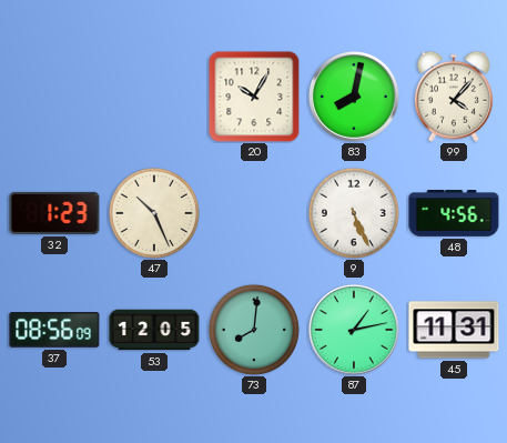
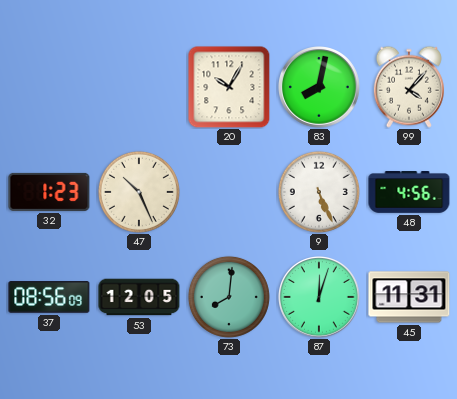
87: 1:13 -> 12:03 (320, 298)
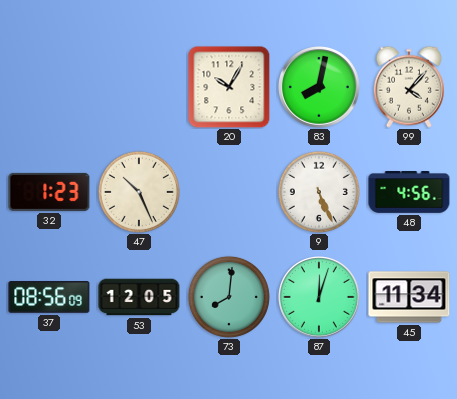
45: 11:31 -> 11:34 (409, 297)
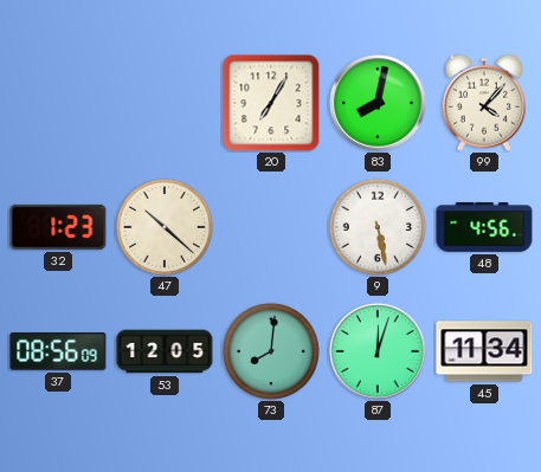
20: 10:05 -> 7:05 (271, 103)
47: 10:26 -> 10:22 (165, 227)
9: 5:26 -> 5:28 (378, 227)
